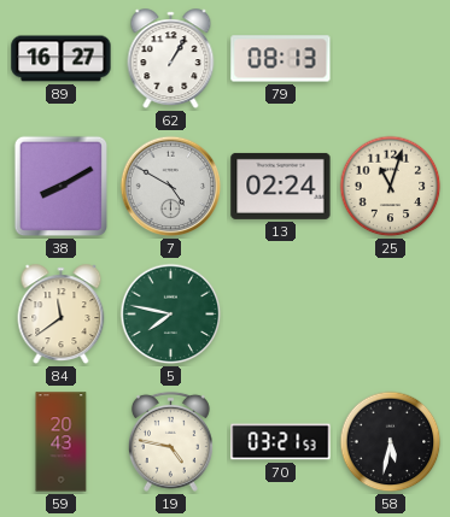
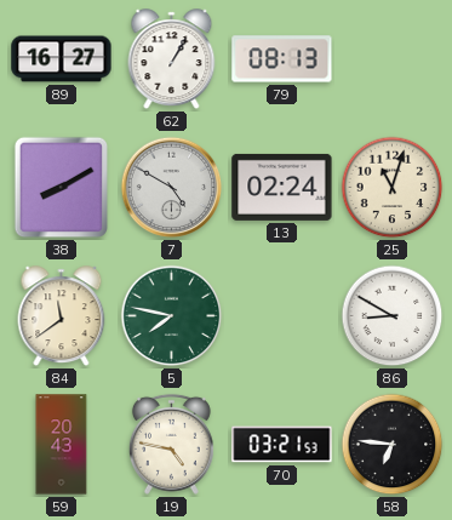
86: none -> 8:50 (393, 316)
58: 5:32 -> 6:46 (393, 445)
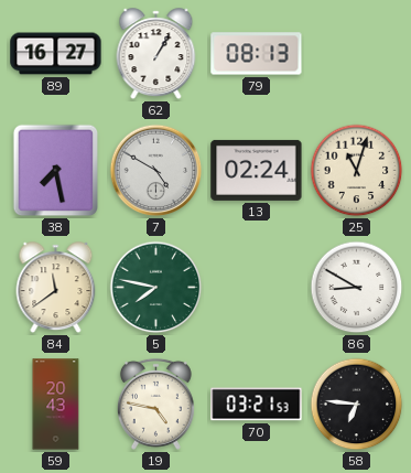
38: 8:10 -> 7:28 (56, 171)
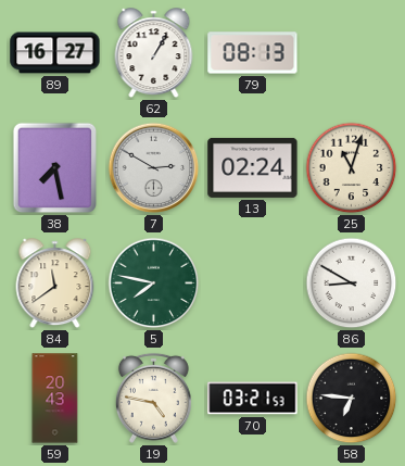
7: 4:50 -> 2:50 (154, 168)
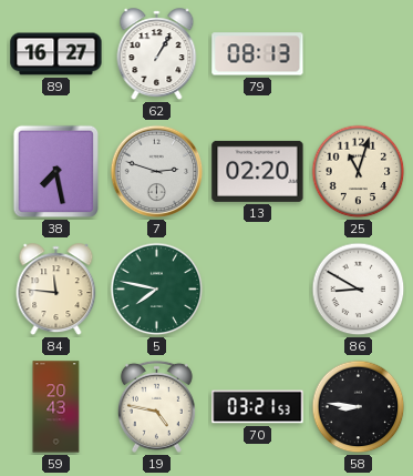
7: 2:50 -> 2:48 (157, 172)
13: 02:24 -> 02:20 (258, 171)
84: 11:39 -> 11:46 (56, 290)
58: 6:46 -> 8:46 (359, 407)
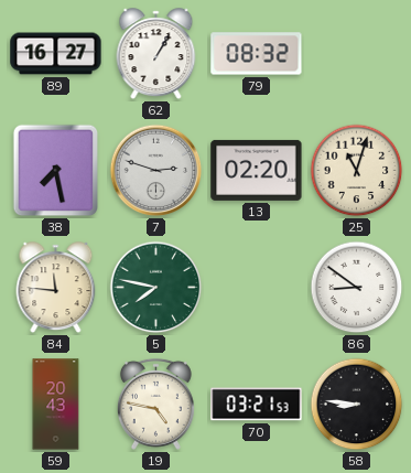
79: 08:13 -> 08:32 (257, 54)
86: 8:50 -> 8:51 (357, 288)
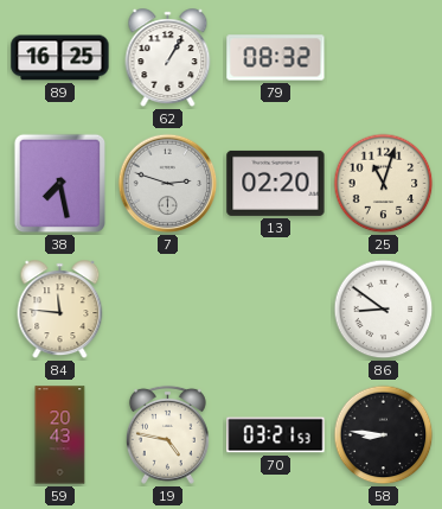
89: 16:27 -> 16:25 (60, 58)
5: 7:47 -> none (156, 288)
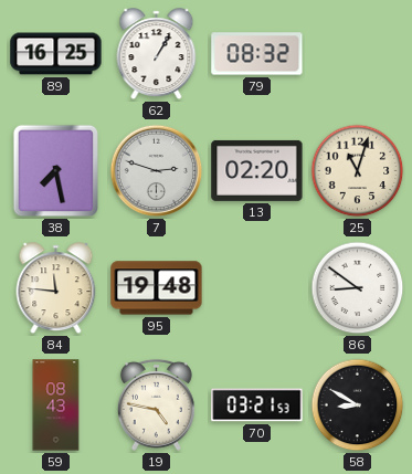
95: none -> 19:48 (157, 288)
59: 20:43 -> 08:43 (56, 405)
58: 8:46 -> 8:50 (358, 405)
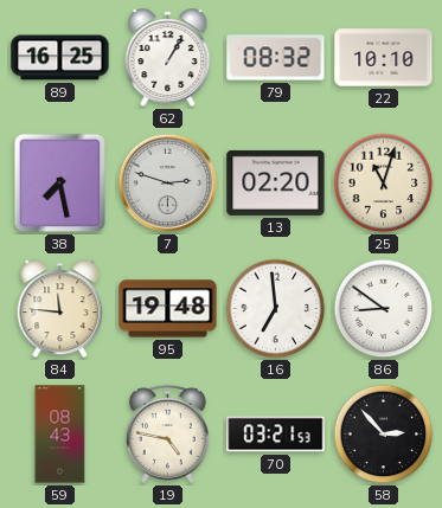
22: none -> 10:10 (384, 58)
16: none -> 6:59 (276, 309)
58: 8:50 -> 2:53 (384, 435)
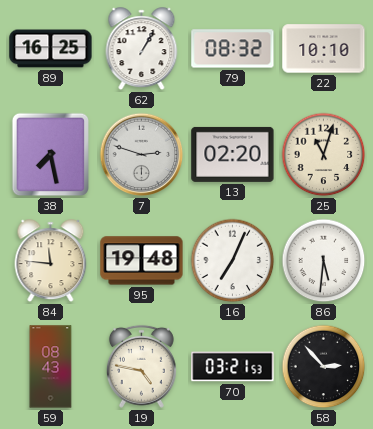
16: 6:59 -> 7:04 (233, 261)
86: 8:51 -> 5:31 (324, 261)
